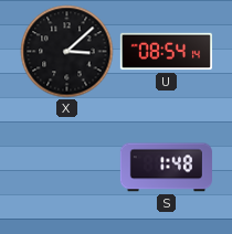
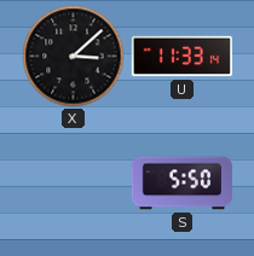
U: 08:54 -> 11:33 (181, 57)
S: 1:48 -> 5:50 (181, 184)
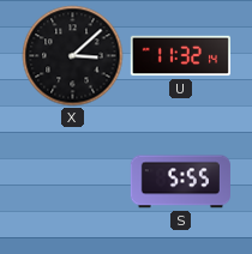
U: 11:33 -> 11:32 (180, 56)
S: 5:50 -> 5:55 (180, 182)
